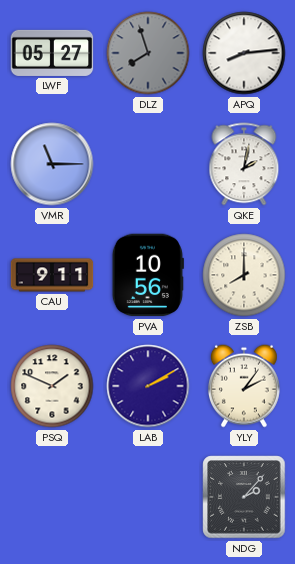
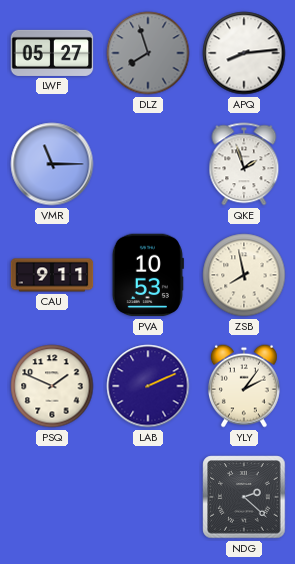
QKE: 2:02 -> 1:57 (244, 164)
PVA: 10:56 -> 10:53 (148, 275)
ZSB: 8:00 -> 7:58 (244, 275)
LAB: 2:10 -> 2:11 (148, 386)
NDG: 2:07 -> 2:22 (244, 497)
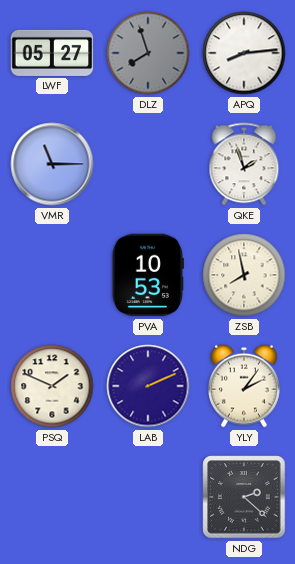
CAU: 9:11 -> none (52, 275)
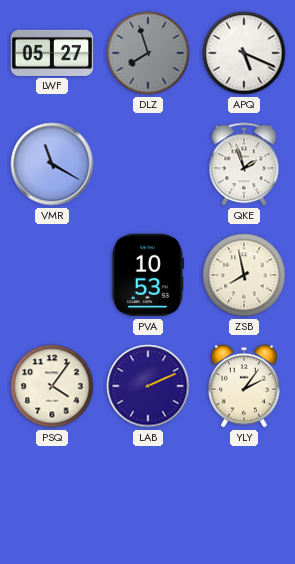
APQ: 8:14 -> 5:19 (244, 53)
VMR: 11:15 -> 11:20 (52, 164)
PSQ: 1:49 -> 4:06 (52, 386)
NDG: 2:22 -> none (244, 497)
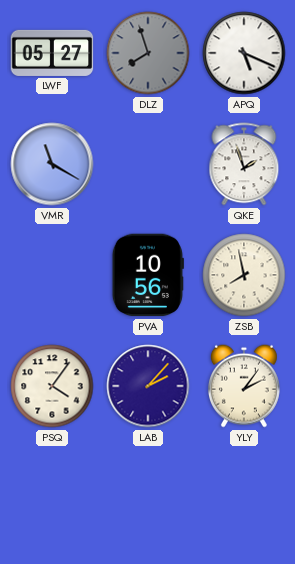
PVA: 10:53 -> 10:56 (148, 275)
LAB: 2:11 -> 2:07 (148, 386)
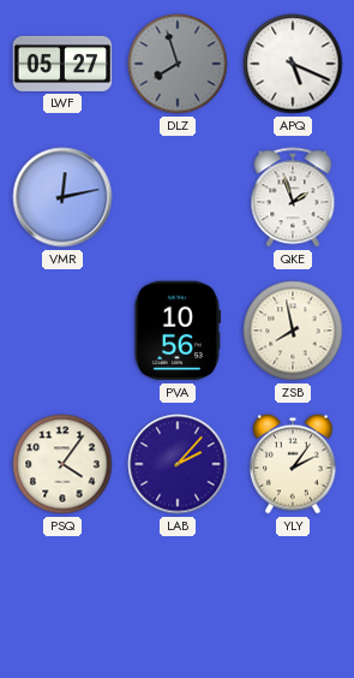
VMR: 11:20 -> 12:13 (62, 197)
